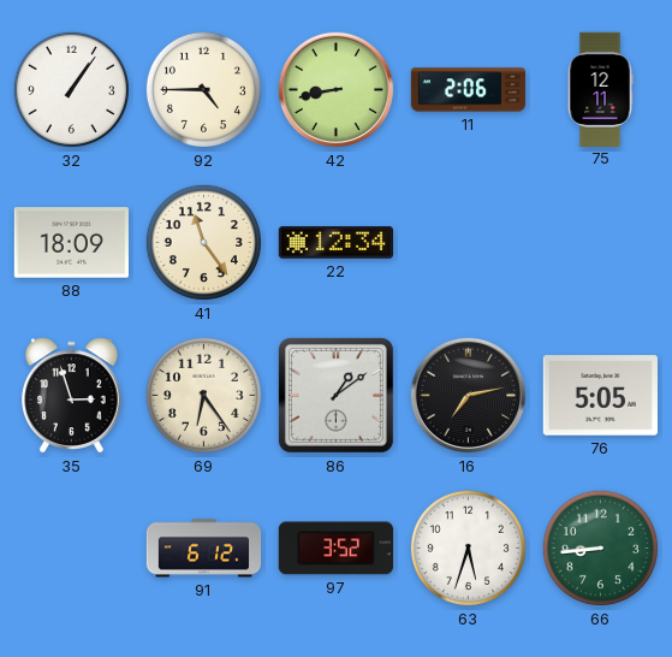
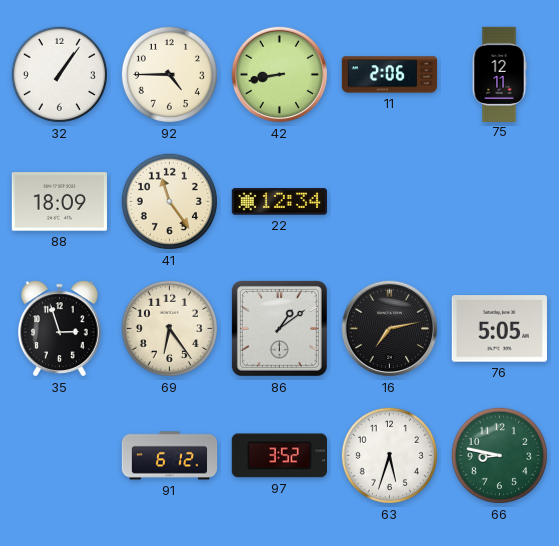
66: 8:44 -> 8:47 (499, 455)
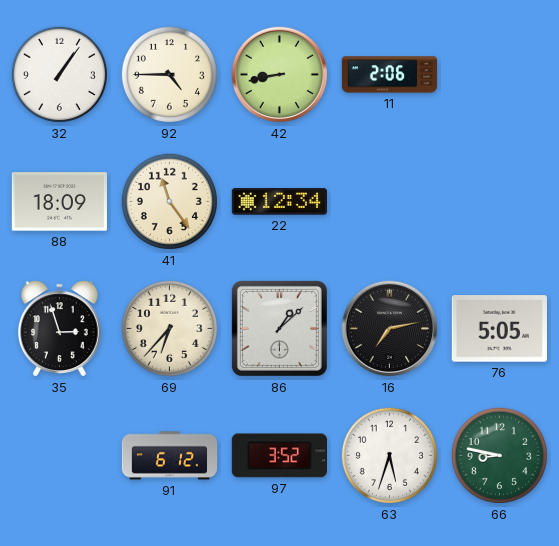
75: 12:11 -> none (499, 74)
69: 6:24 -> 6:37 (169, 328)
86: 1:09 -> 1:08 (279, 328)
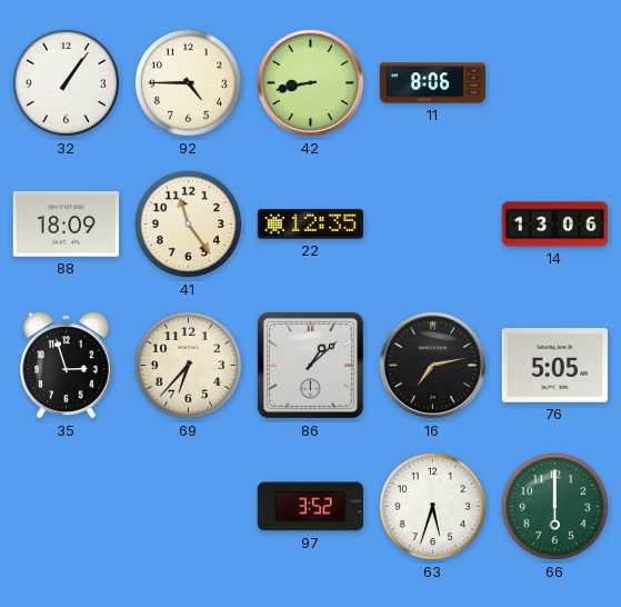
11: 2:06 -> 8:06 (433, 83)
22: 12:34 -> 12:35 (310, 225)
14: none -> 13:06 (554, 225)
91: 6:12 -> none (170, 456)
66: 8:47 -> 6:00 (554, 506)
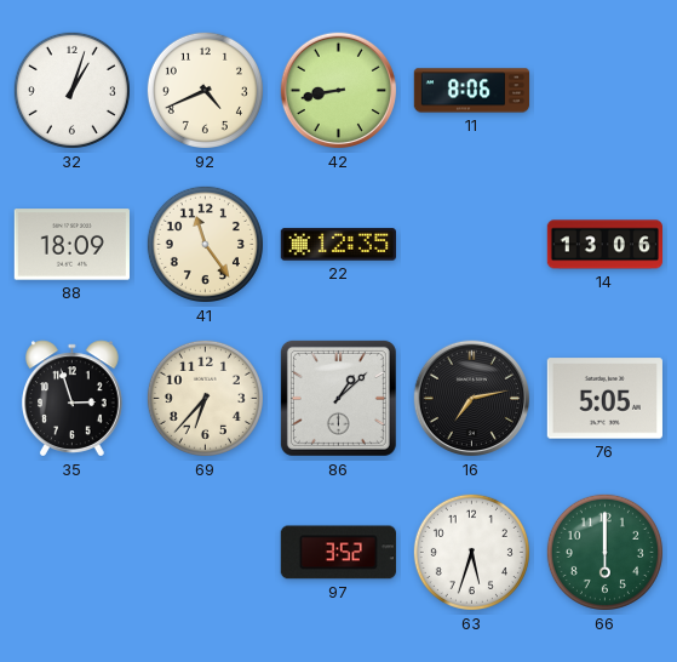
32: 1:06 -> 1:03 (71, 90)
92: 4:45 -> 4:41 (205, 90)
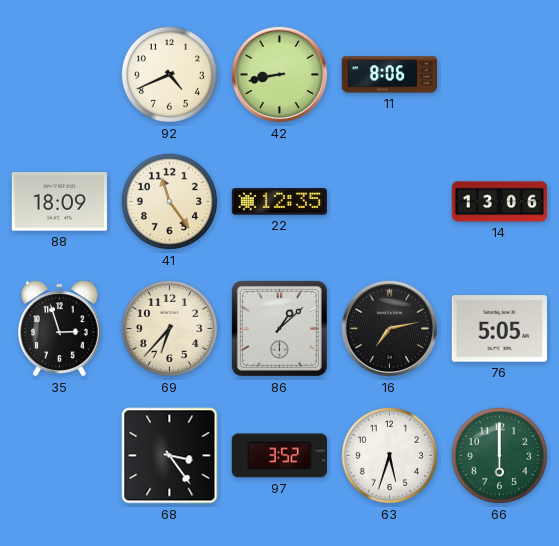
32: 1:03 -> none (71, 90)
68: none -> 3:24 (170, 456)
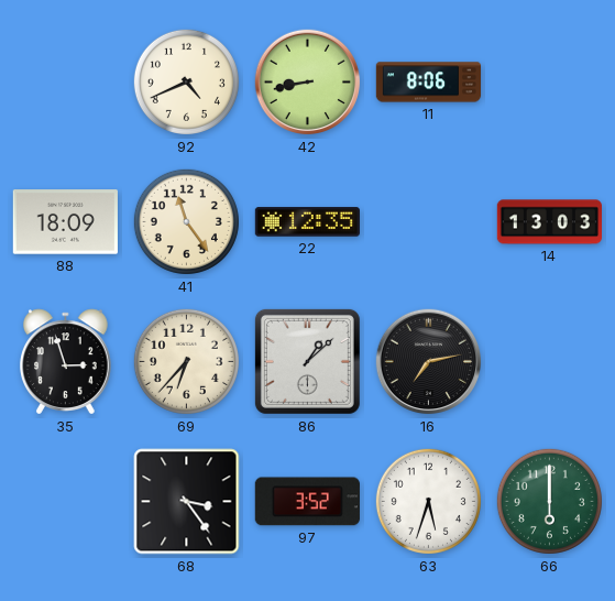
14: 13:06 -> 13:03 (549, 222)
76: 5:05 -> none (499, 329)
